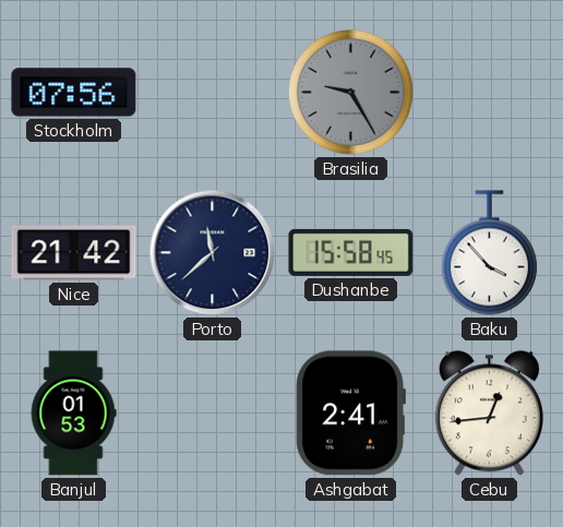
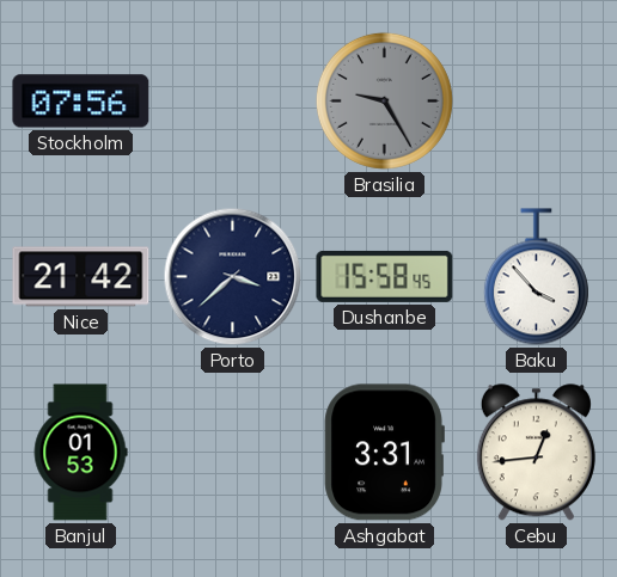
Porto: 11:38 -> 3:38 (233, 277)
Ashgabat: 2:41 -> 3:31 (384, 453)
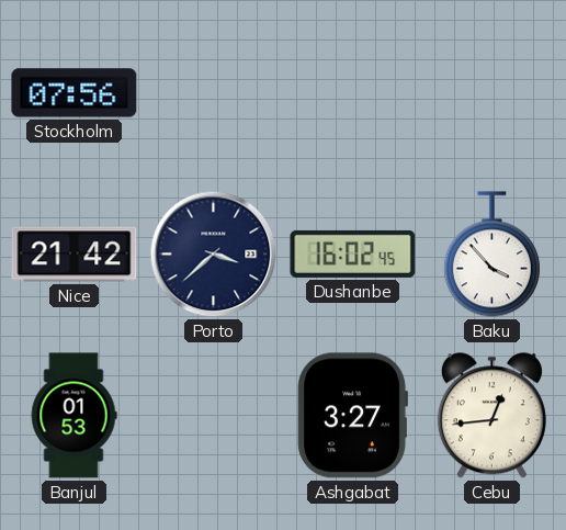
Brasilia: 9:25 -> none (384, 100)
Dushanbe: 15:58 -> 16:02 (353, 253)
Ashgabat: 3:31 -> 3:27 (352, 416)
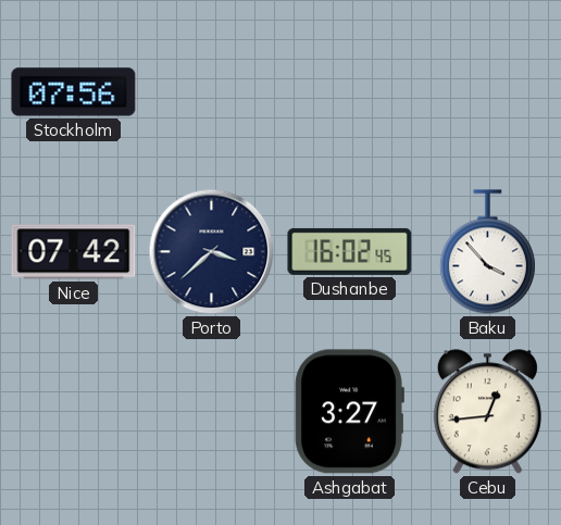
Nice: 21:42 -> 07:42 (74, 252)
Banjul: 01:53 -> none (73, 416)
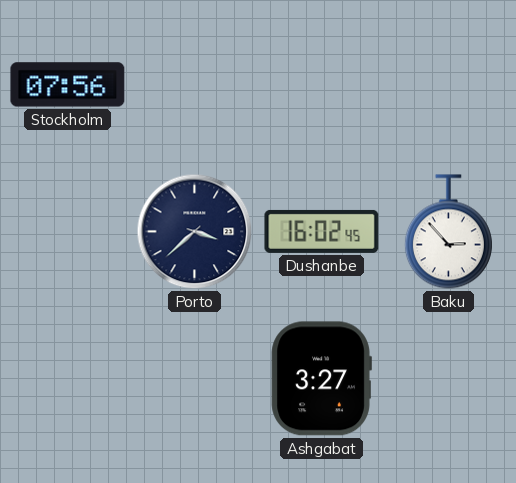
Nice: 07:42 -> none (74, 252)
Baku: 3:53 -> 2:53 (448, 232)
Cebu: 12:44 -> none (487, 412)
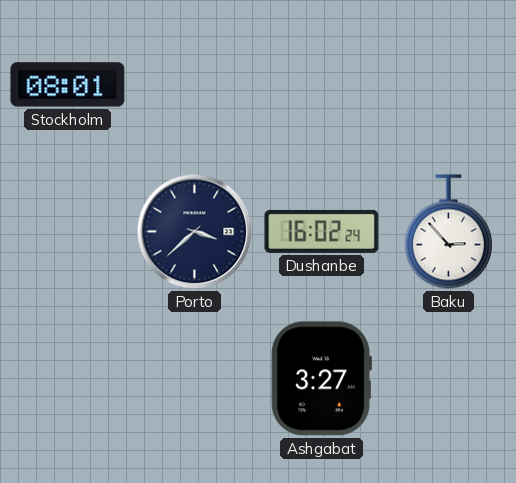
Stockholm: 07:56 -> 08:01 (68, 85)
Dushanbe: 16:02:45 -> 16:02:24 (322, 231)
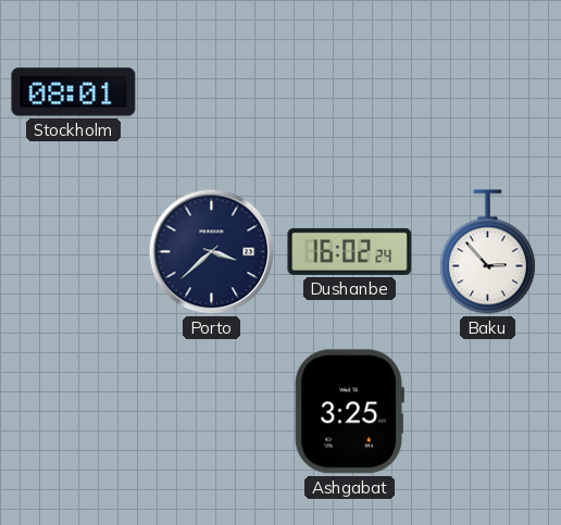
Ashgabat: 3:27 -> 3:25 (349, 412)
